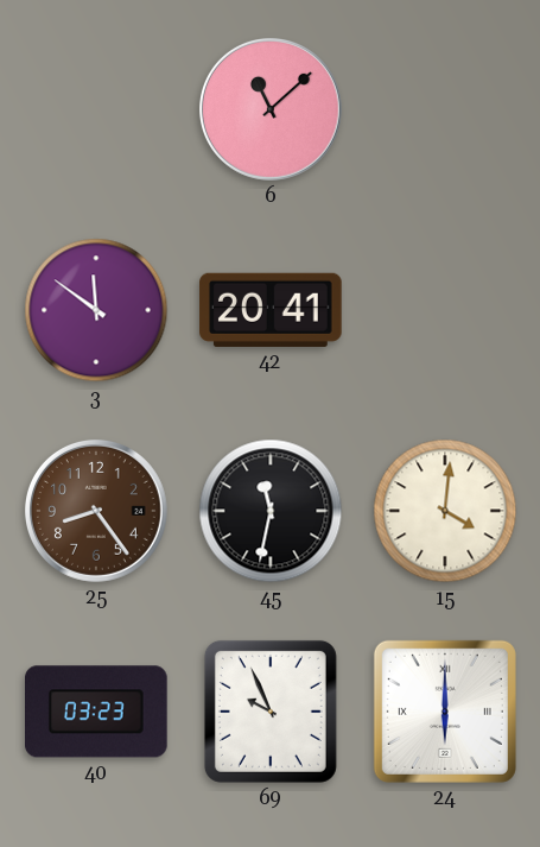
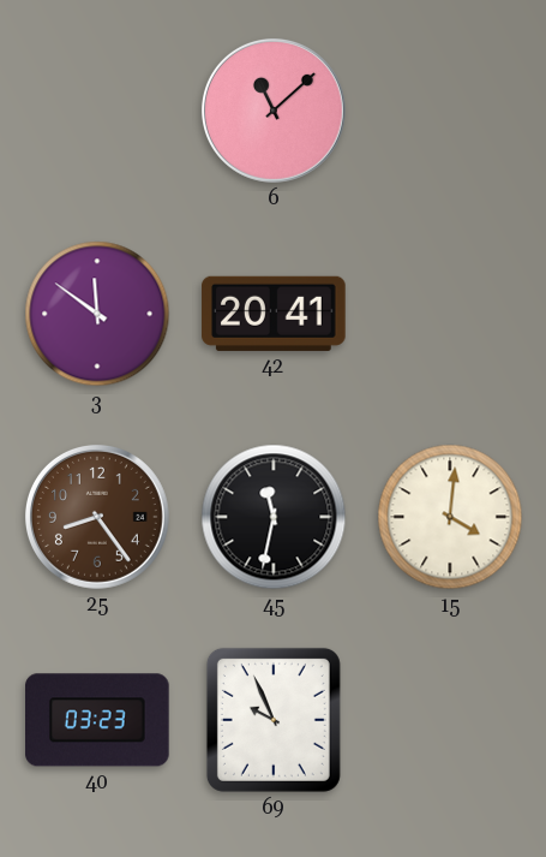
24: 6:00 -> none (445, 712)
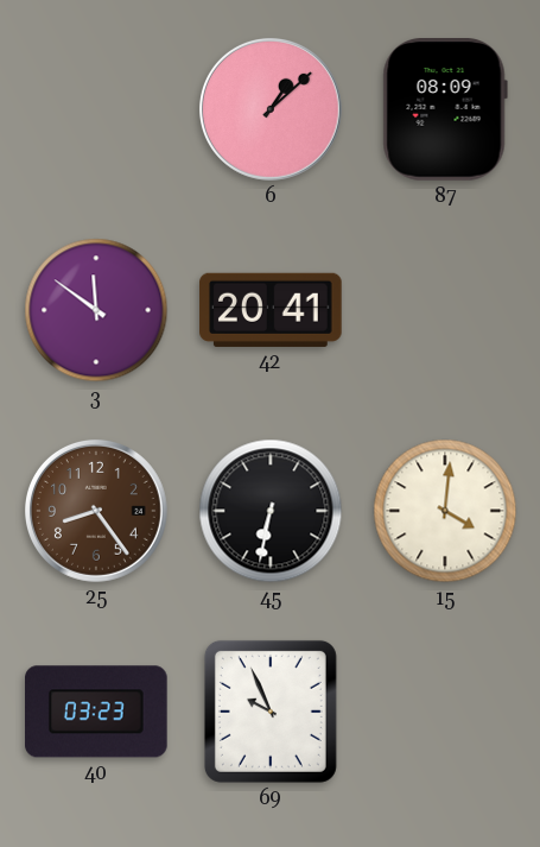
6: 11:08 -> 1:08 (271, 109)
87: none -> 08:09 (445, 110)
45: 11:32 -> 6:32 (271, 511)
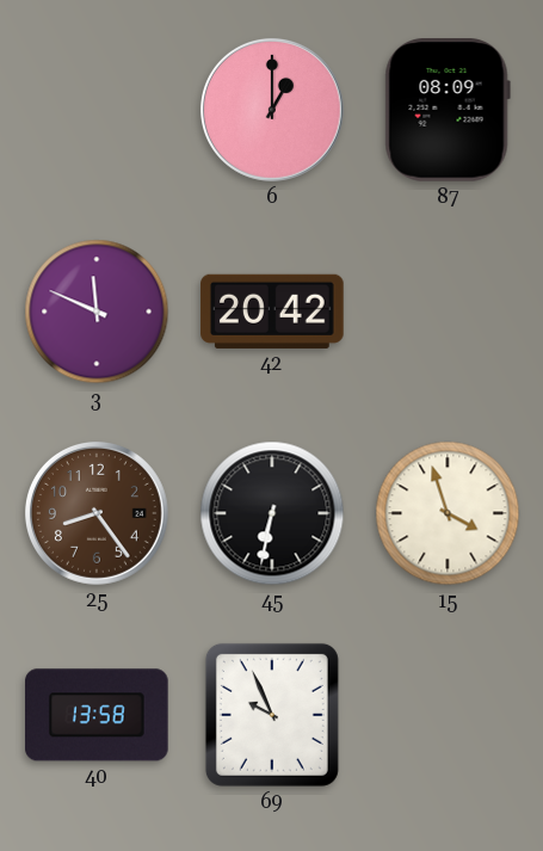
6: 1:08 -> 1:00 (272, 110)
3: 11:51 -> 11:49 (97, 312)
42: 20:41 -> 20:42 (272, 312)
15: 4:01 -> 3:57 (448, 513)
40: 03:23 -> 13:58 (98, 715)
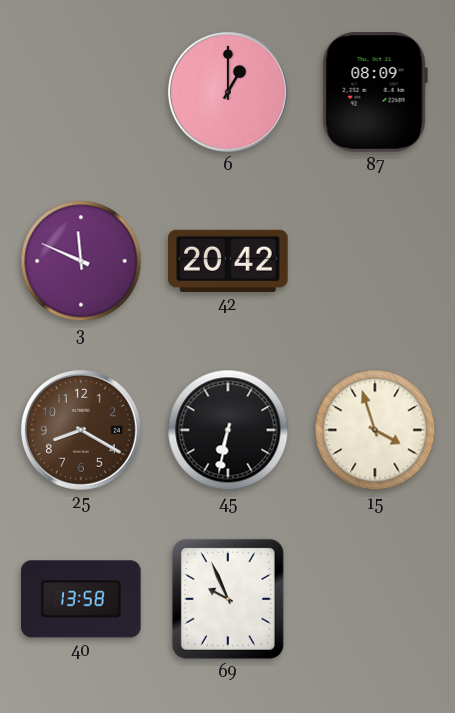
25: 8:24 -> 8:20 (81, 430)
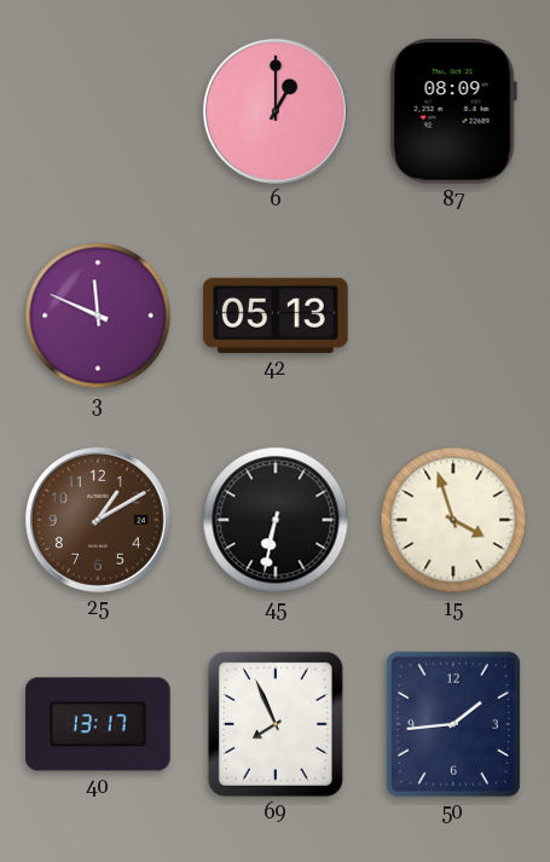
42: 20:42 -> 05:13 (276, 316)
25: 8:20 -> 1:10 (98, 520)
40: 13:58 -> 13:17 (99, 724)
69: 9:56 -> 7:56 (276, 724)
50: none -> 1:44 (453, 724)
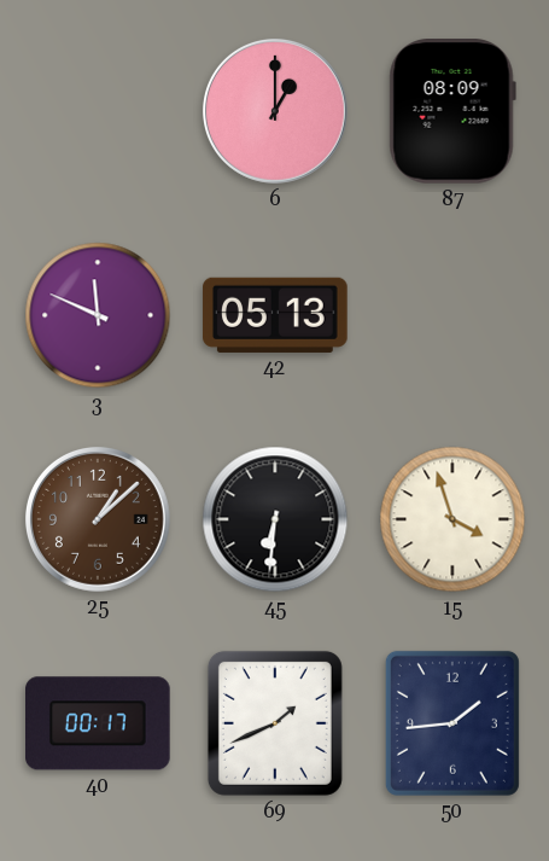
25: 1:10 -> 1:08 (98, 519)
45: 6:32 -> 6:31 (275, 519)
40: 13:17 -> 00:17 (99, 723)
69: 7:56 -> 1:41 (275, 723)
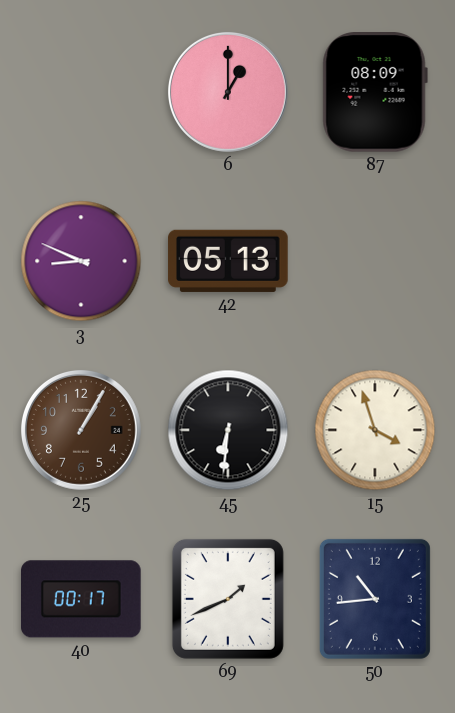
3: 11:49 -> 8:49 (81, 261)
25: 1:08 -> 1:05 (81, 430)
50: 1:44 -> 10:44 (375, 599)
